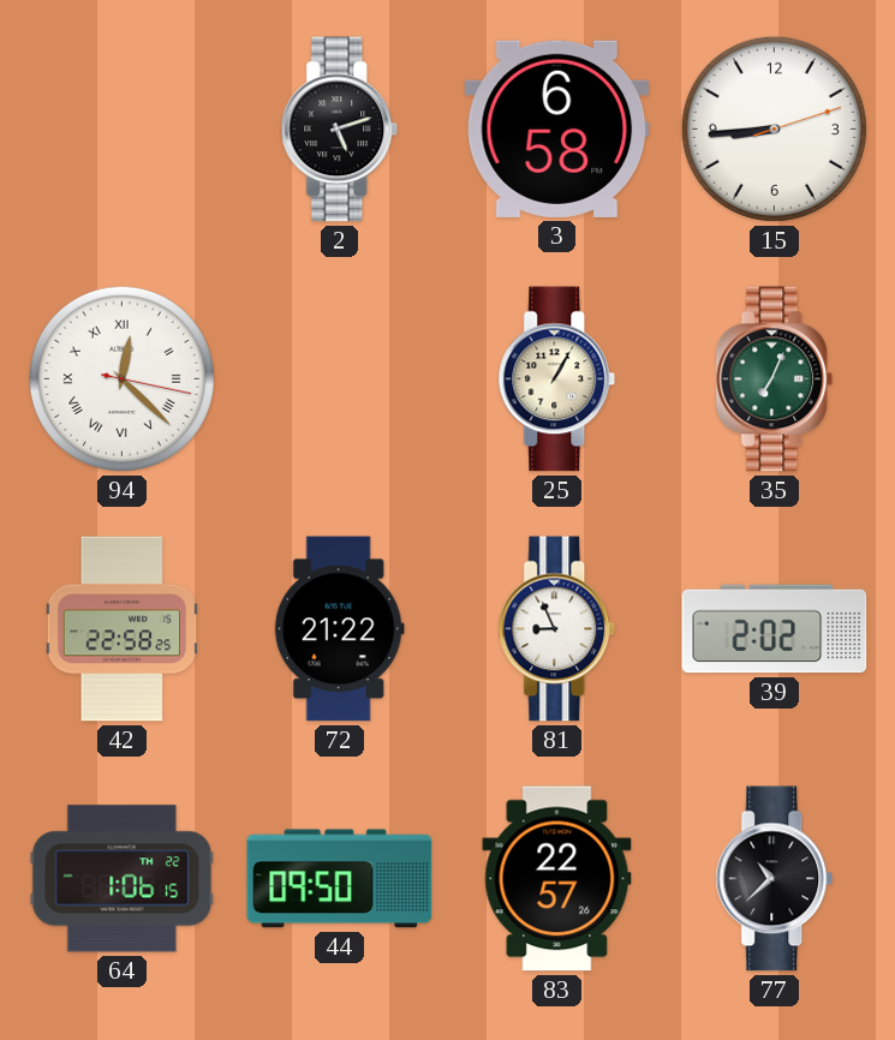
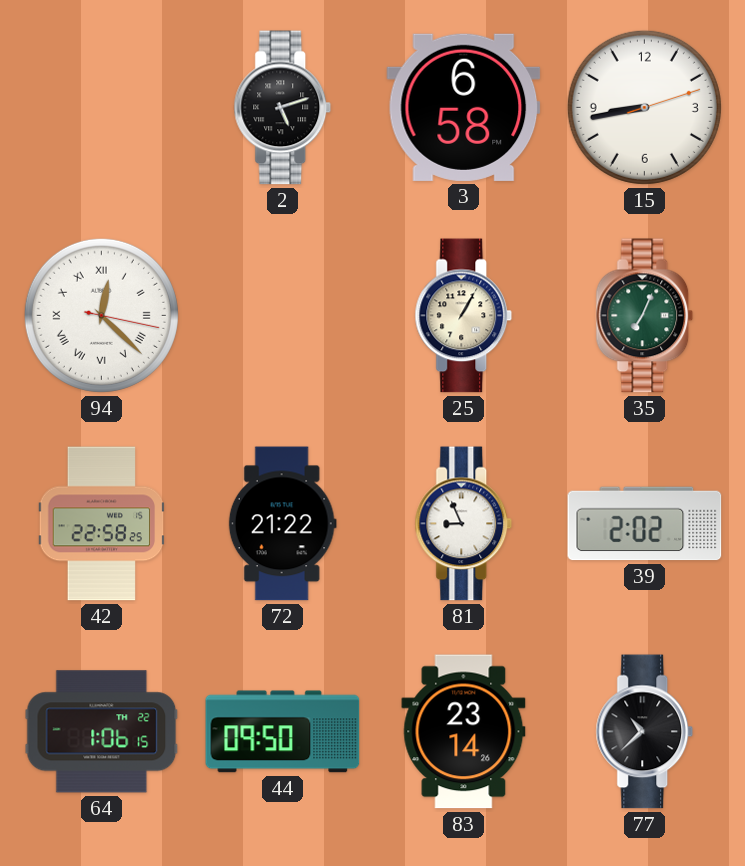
15: 8:44 -> 8:43 (644, 107)
83: 22:57 -> 23:14 (464, 732)
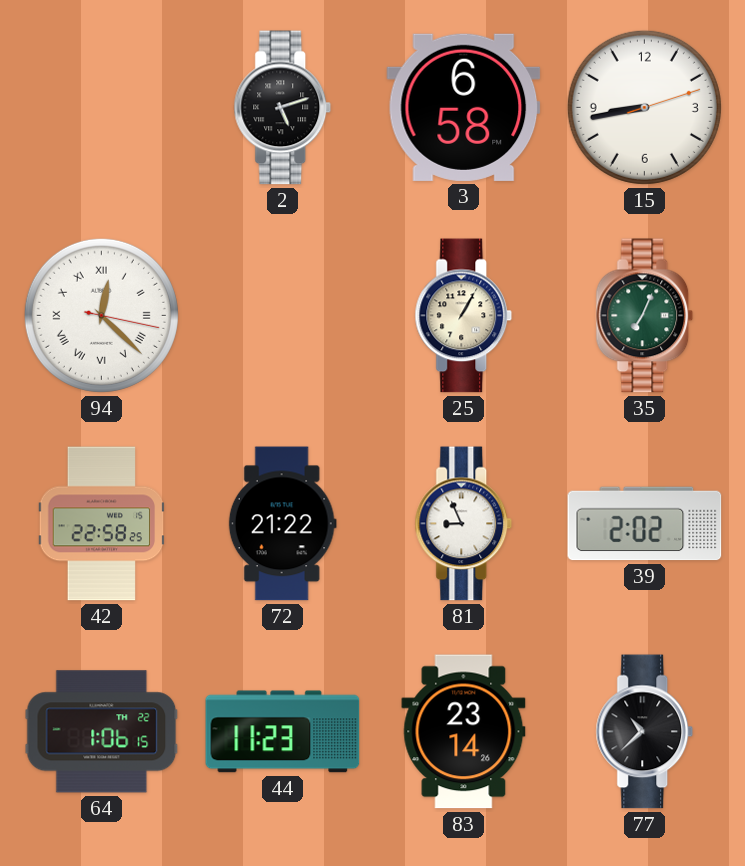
44: 09:50 -> 11:23 (283, 732)
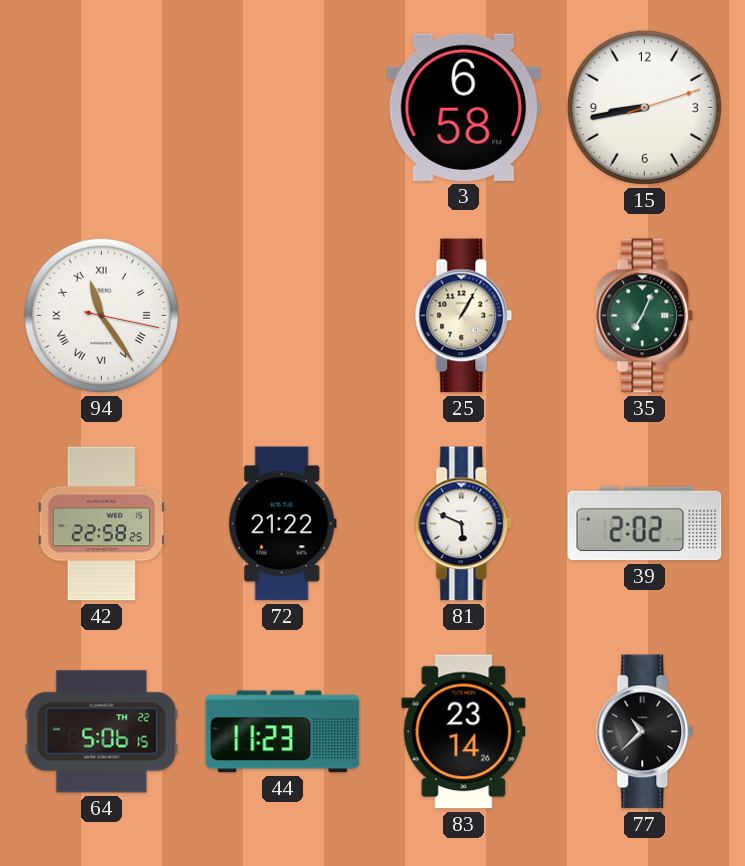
2: 5:12 -> none (283, 108)
94: 12:22 -> 11:24 (101, 315)
81: 8:56 -> 5:49 (464, 524)
64: 1:06 -> 5:06 (102, 732)
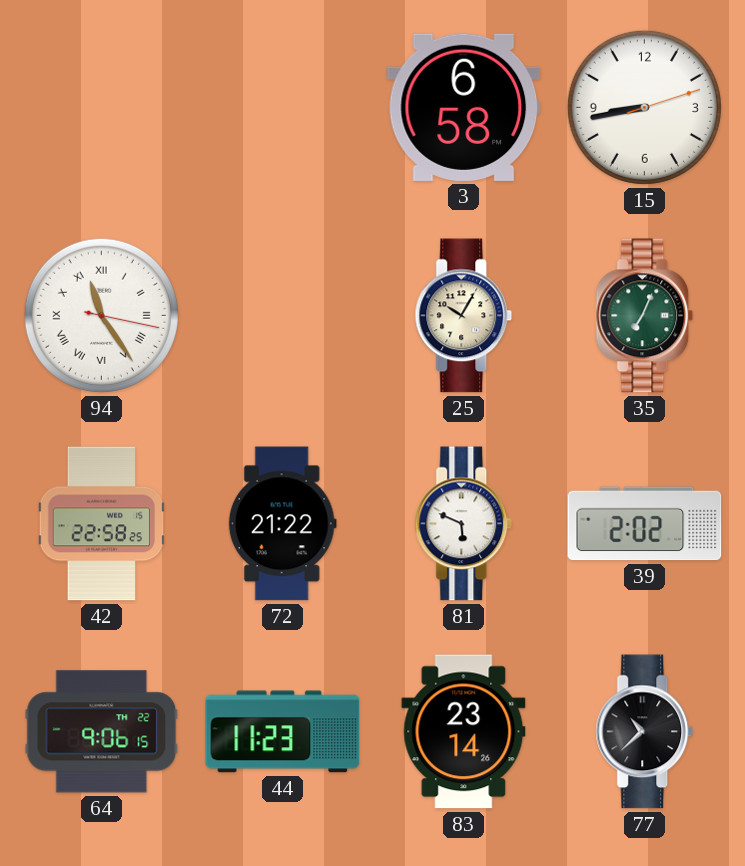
25: 1:05 -> 10:05 (464, 316)
64: 5:06 -> 9:06 (102, 732)
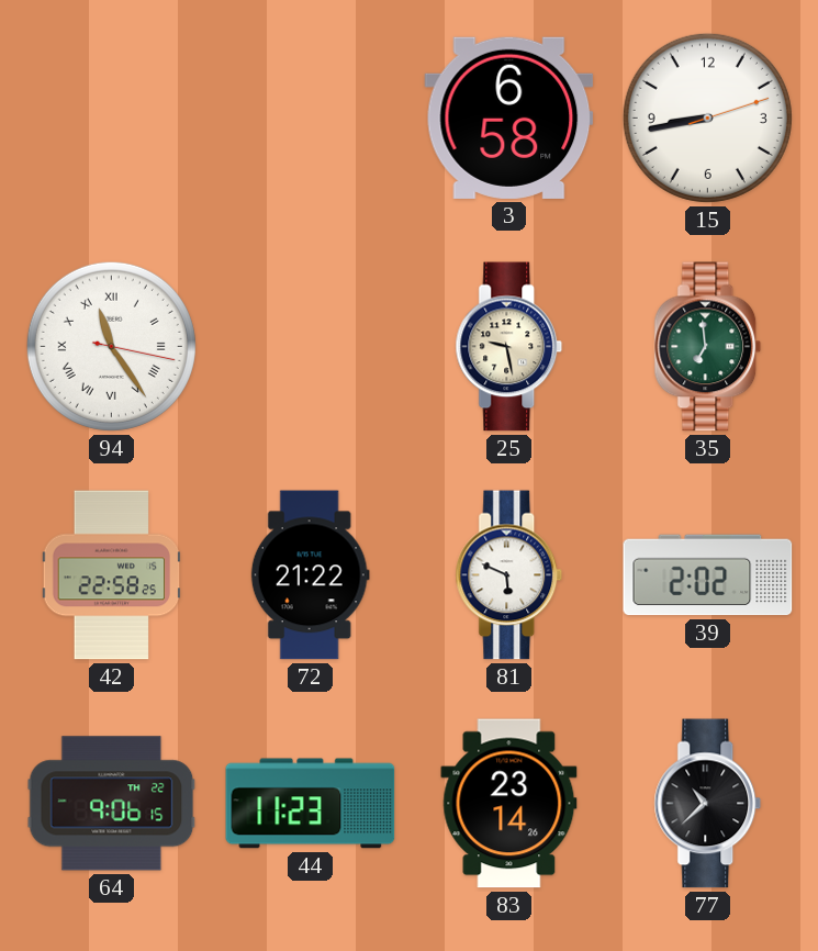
25: 10:05 -> 9:28 (509, 347)
35: 7:04 -> 6:59 (708, 347)
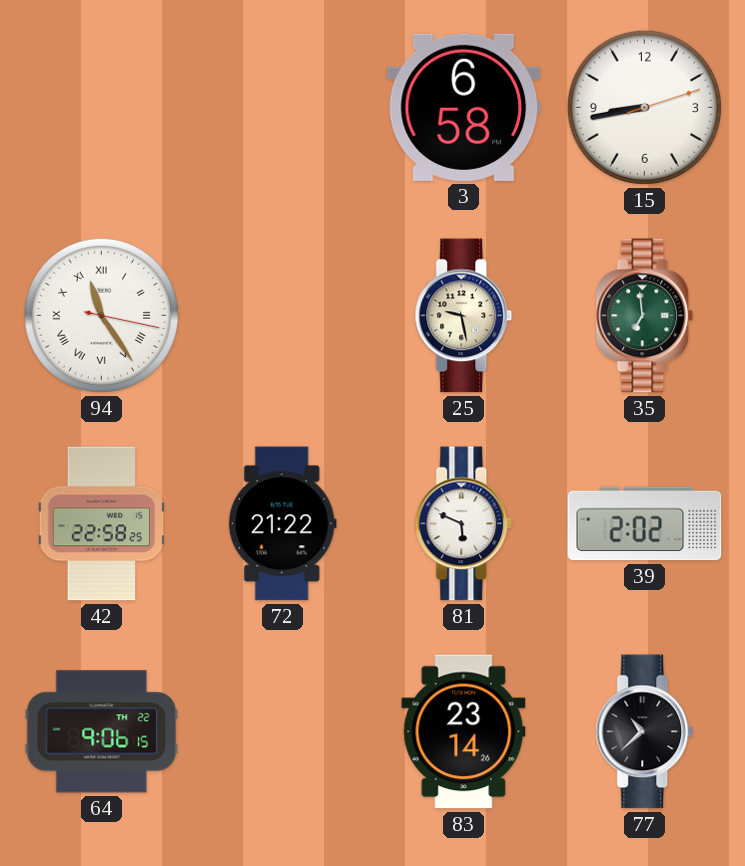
44: 11:23 -> none (311, 804)
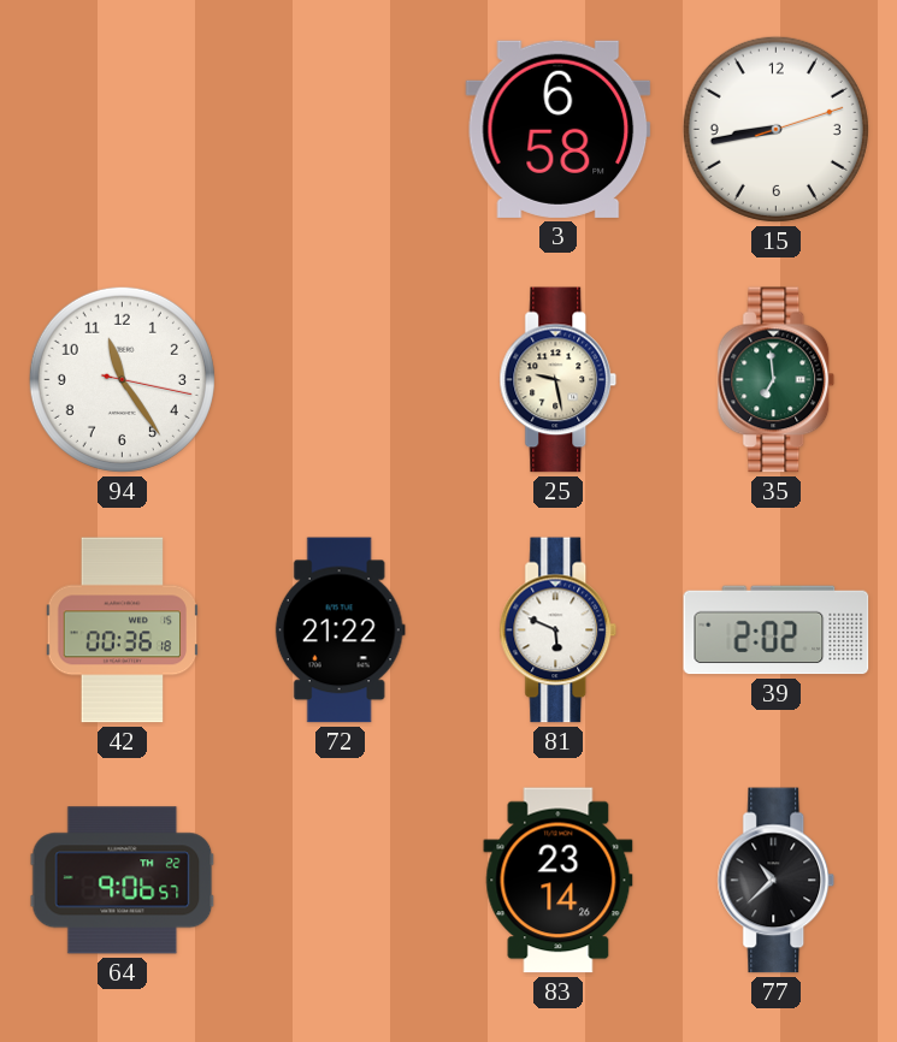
94 numerals: Roman -> Arabic (122, 379)
42: 22:58 -> 00:36 (123, 630)
64: 9:06:15 -> 9:06:57 (123, 881)
